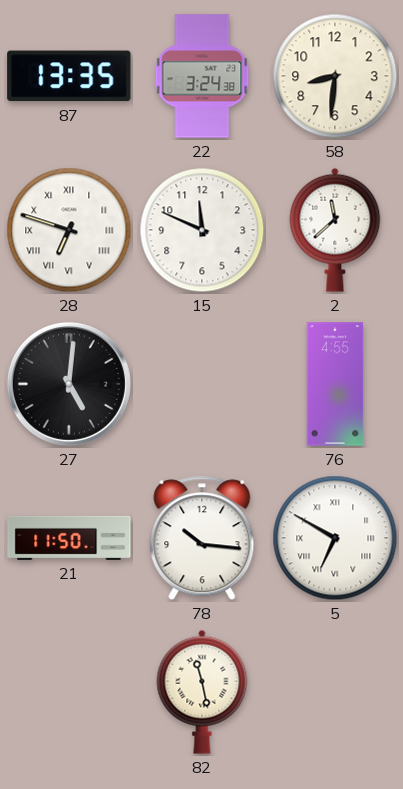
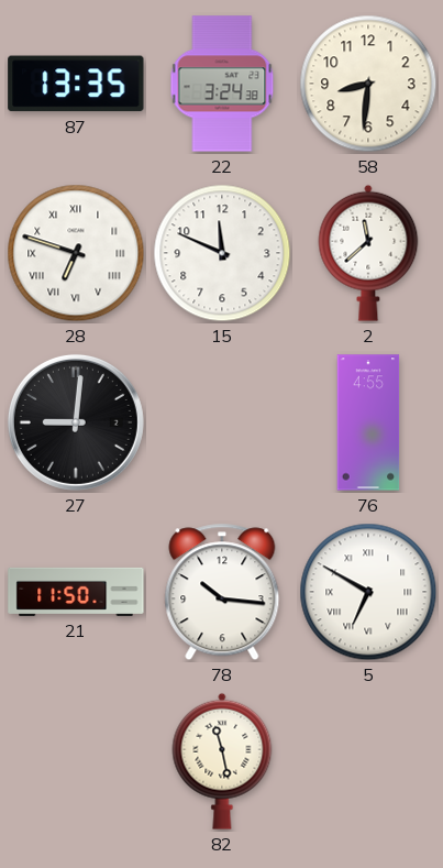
27: 5:01 -> 9:01 (76, 422)
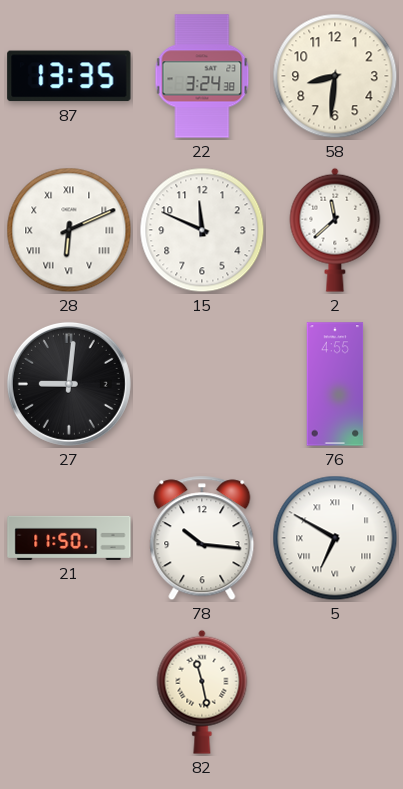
28: 6:48 -> 6:11 (69, 230)
